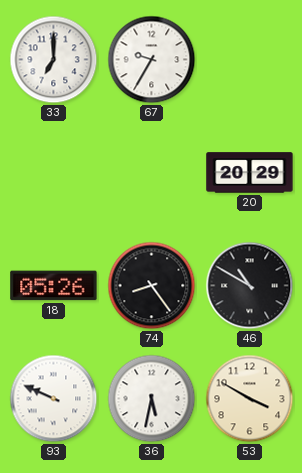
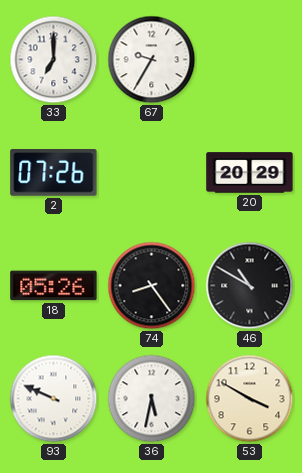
2: none -> 07:26 (54, 173)
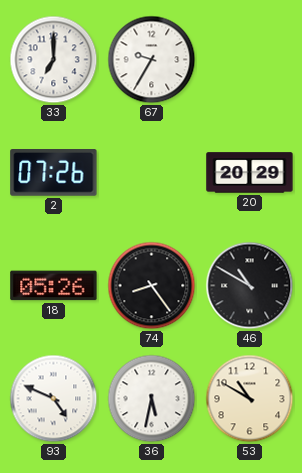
93: 9:49 -> 4:49 (54, 399)
53: 3:50 -> 10:50 (250, 399)
